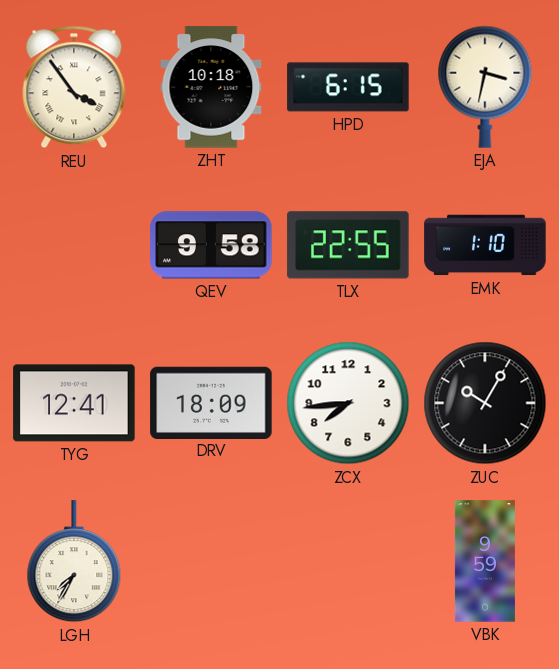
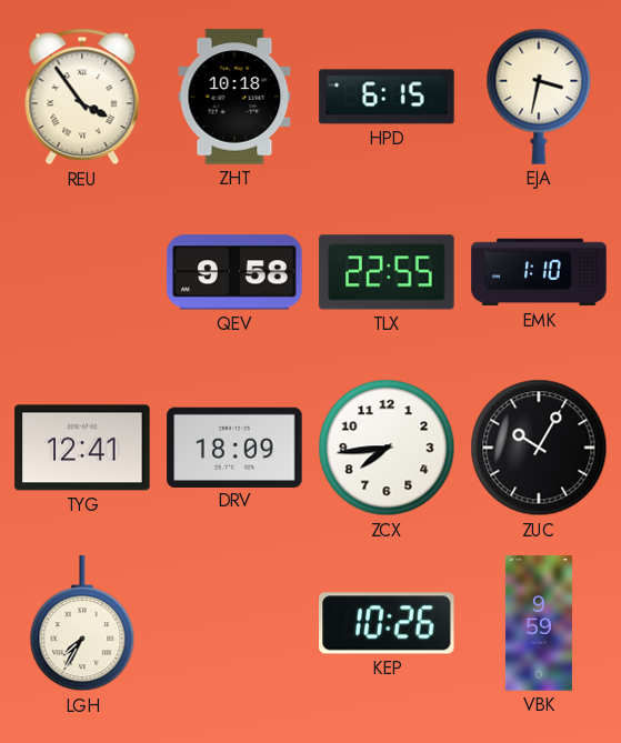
KEP: none -> 10:26 (387, 623)
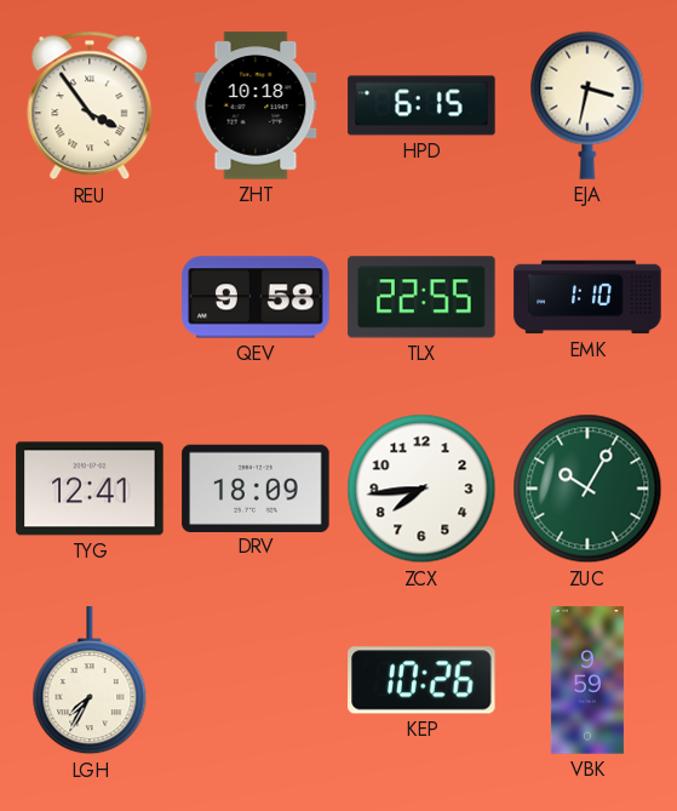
ZUC dial: black -> green (587, 489)
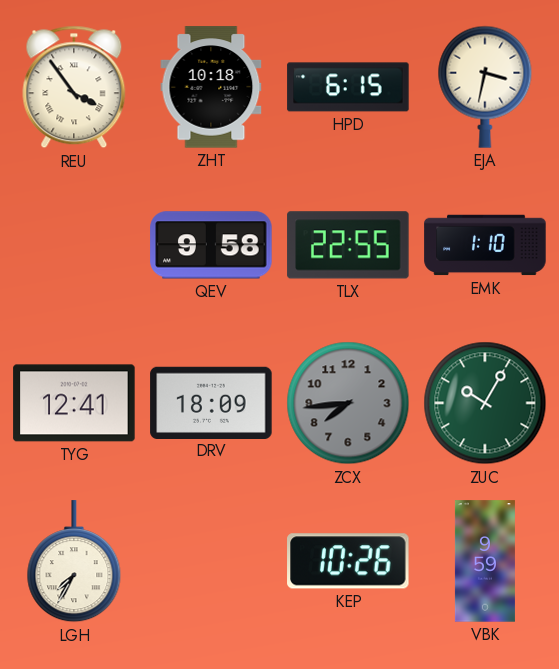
ZCX dial: white -> grey (348, 403)
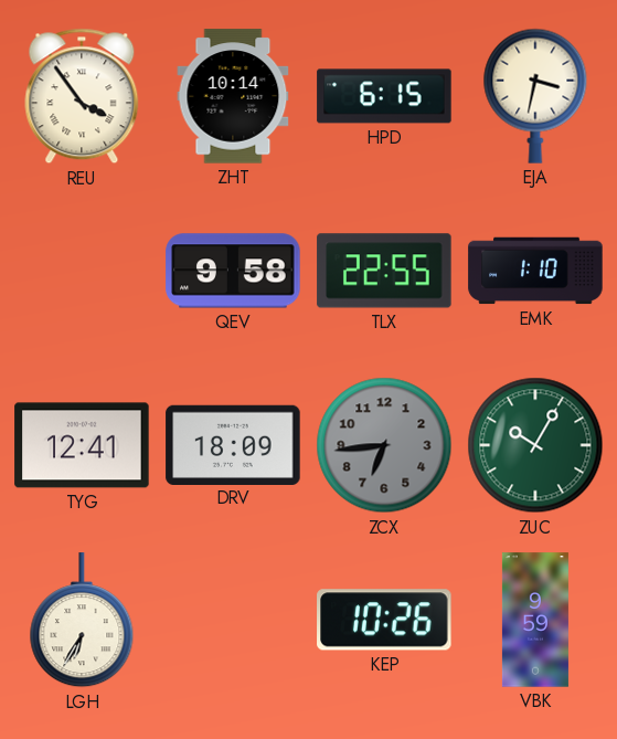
ZHT: 10:18 -> 10:14 (233, 96)
ZCX: 7:44 -> 6:44 (384, 445)
LGH: 7:35 -> 6:35 (82, 621)
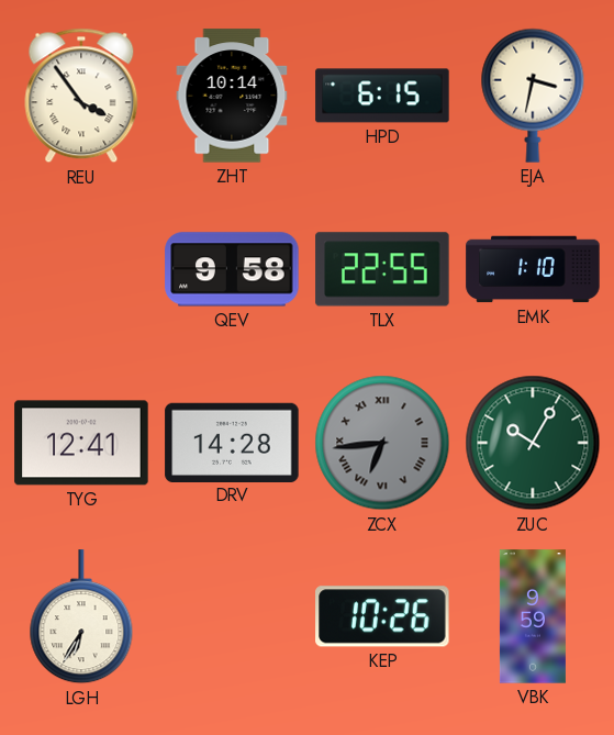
DRV: 18:09 -> 14:28 (232, 442)
ZCX numerals: Arabic -> Roman (382, 443)
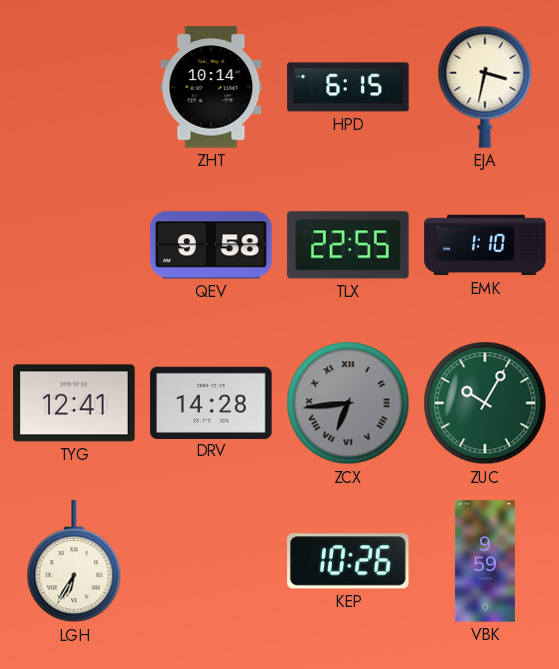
REU: 3:54 -> none (81, 96)
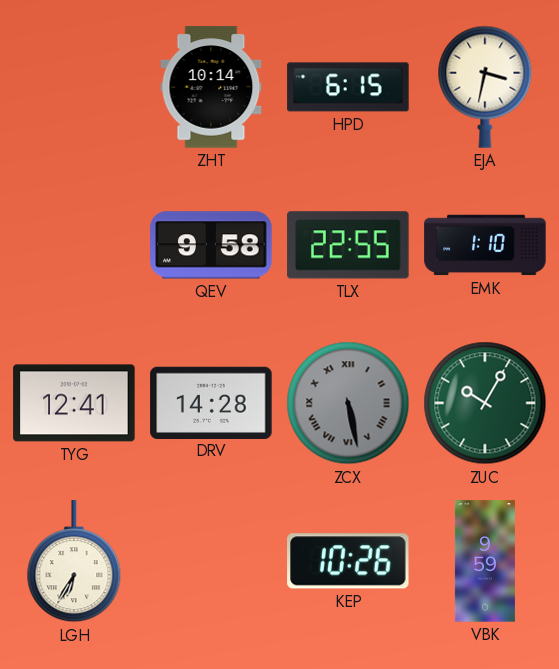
ZCX: 6:44 -> 5:28 (348, 403)
